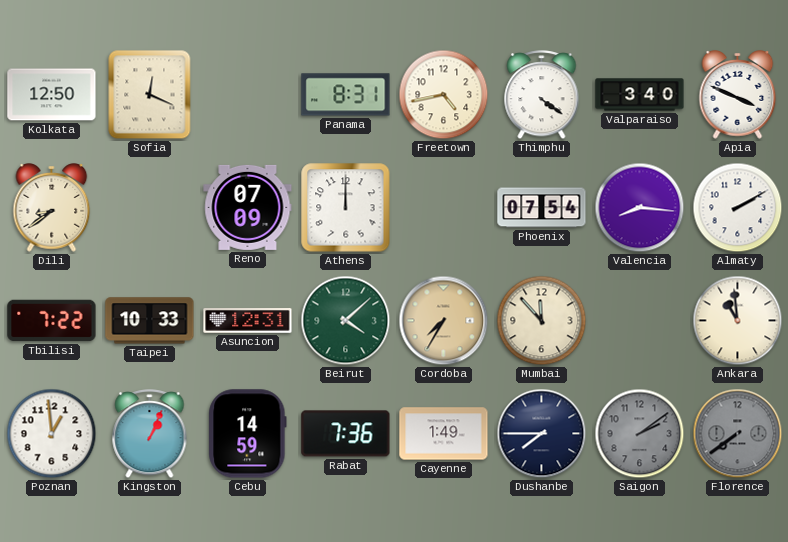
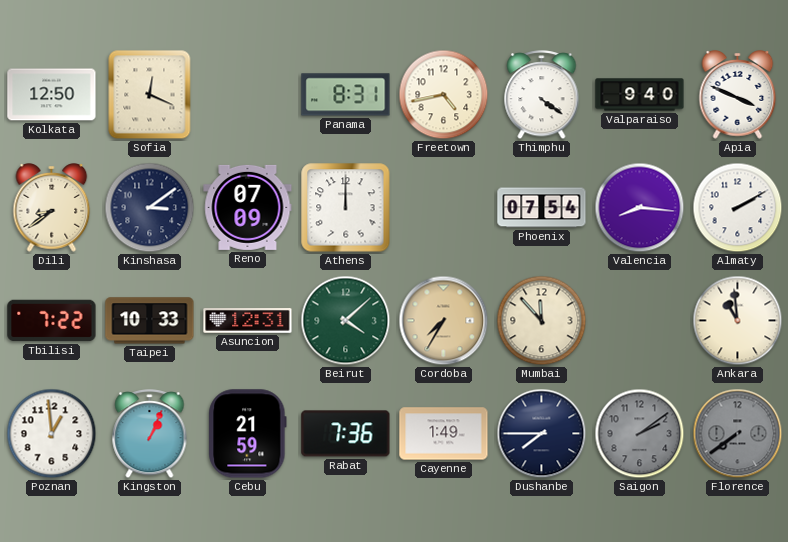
Valparaiso: 3:40 -> 9:40 (640, 95)
Kinshasa: none -> 3:09 (150, 208)
Cebu: 14:59 -> 21:59 (248, 434)
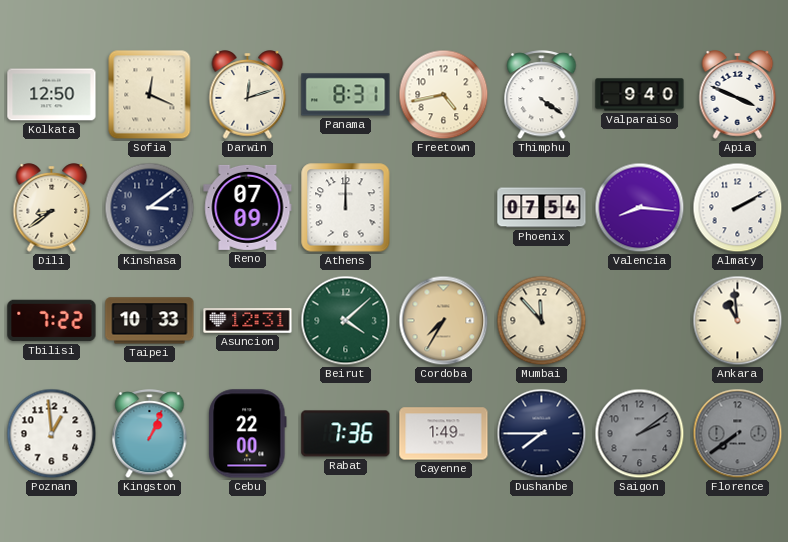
Darwin: none -> 12:12 (248, 95)
Cebu: 21:59 -> 22:00 (248, 434)
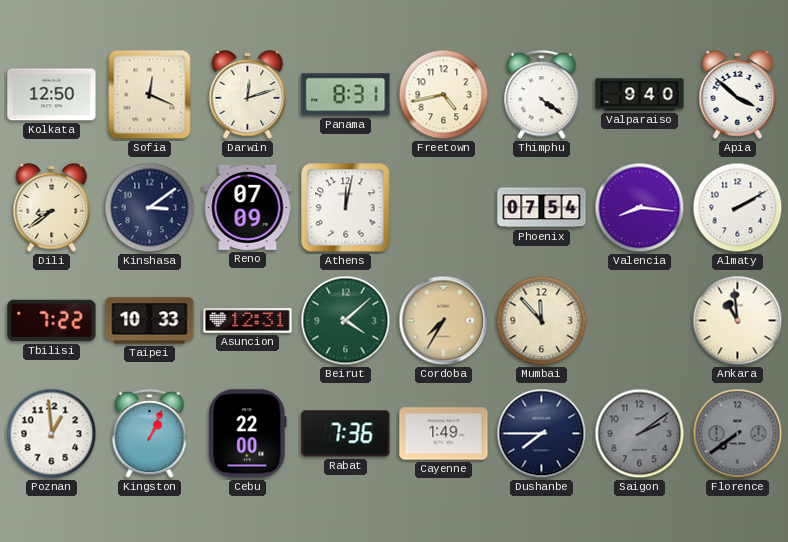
Apia: 3:49 -> 3:52 (738, 95)
Athens: 12:00 -> 12:02 (346, 208)
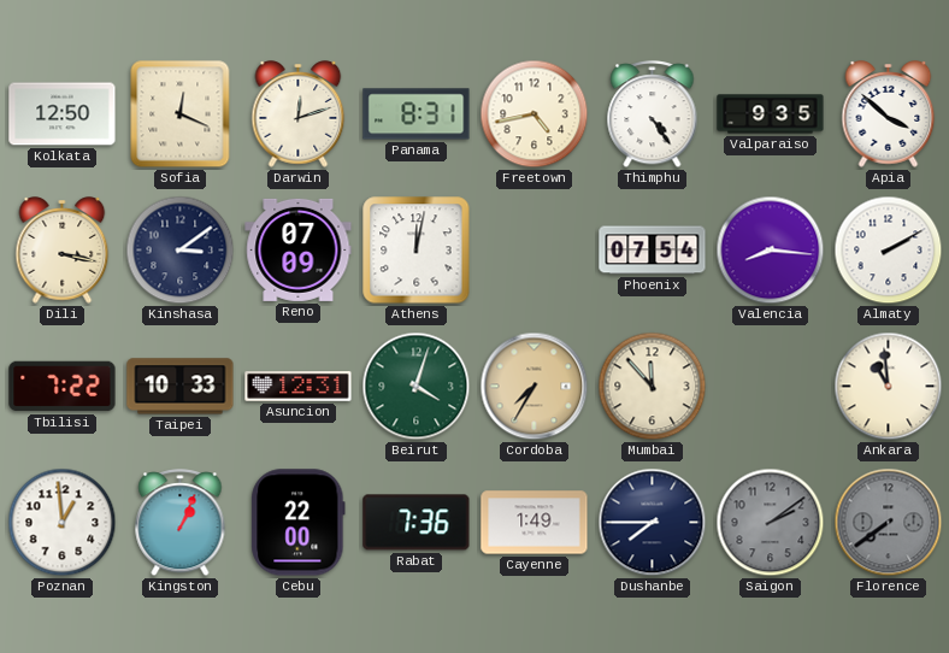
Thimphu: 4:21 -> 4:24 (653, 114)
Valparaiso: 9:40 -> 9:35 (771, 114)
Dili: 8:39 -> 3:17 (63, 251)
Beirut: 4:08 -> 4:03 (417, 387)
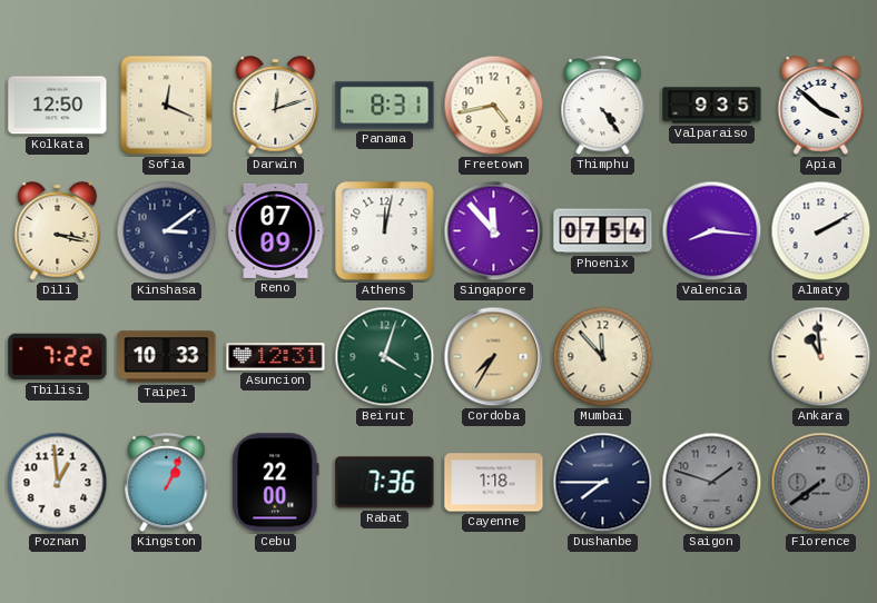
Singapore: none -> 11:53 (494, 231)
Cayenne: 1:49 -> 1:18 (494, 483)
Saigon: 2:09 -> 1:48 (712, 483)
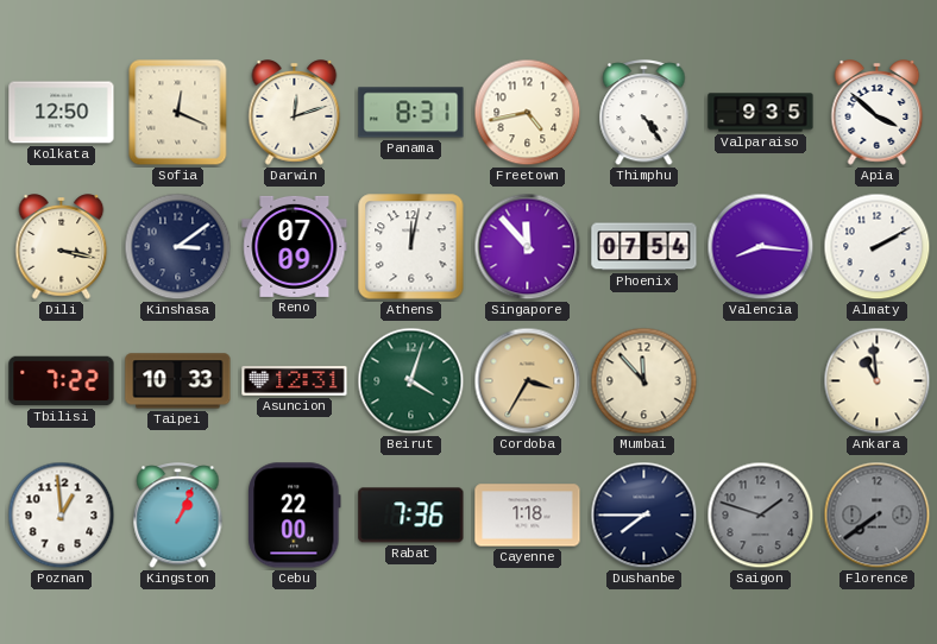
Cordoba: 7:35 -> 3:35 (528, 381)
